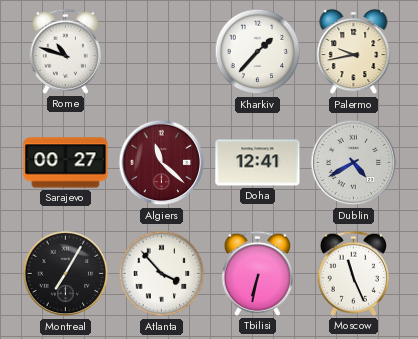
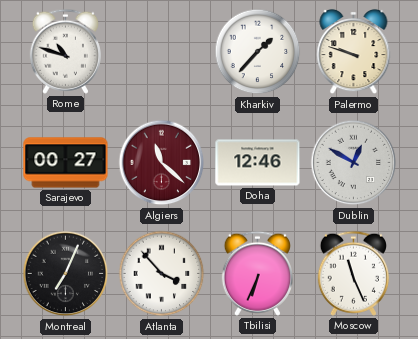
Palermo: 9:43 -> 9:48 (354, 52)
Doha: 12:41 -> 12:46 (258, 163)
Dublin: 4:40 -> 12:50 (354, 163)
Montreal: 7:05 -> 7:04 (66, 274)
Tbilisi: 6:32 -> 6:34 (257, 273)
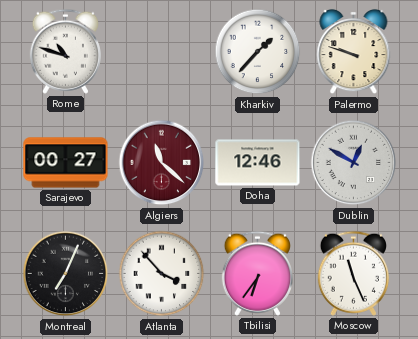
Tbilisi: 6:34 -> 6:36 (257, 273)
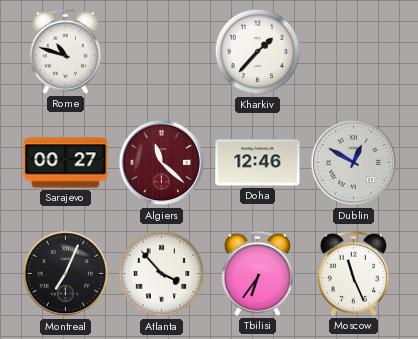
Palermo: 9:48 -> none (354, 52)
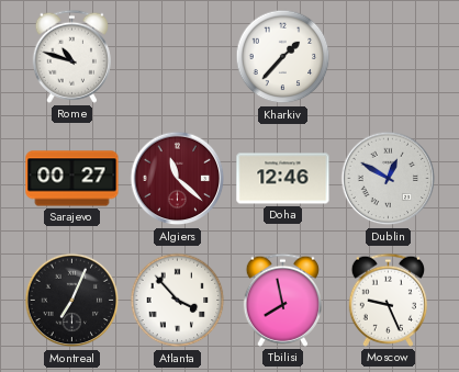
Tbilisi: 6:36 -> 7:58 (282, 300)
Moscow: 11:26 -> 9:26 (388, 300)
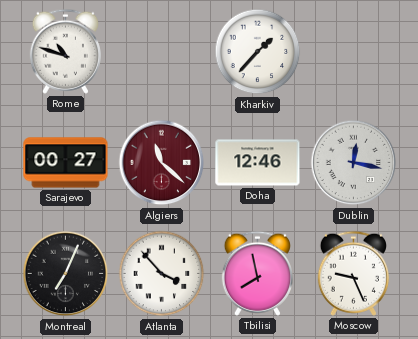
Dublin: 12:50 -> 12:17 (354, 163)
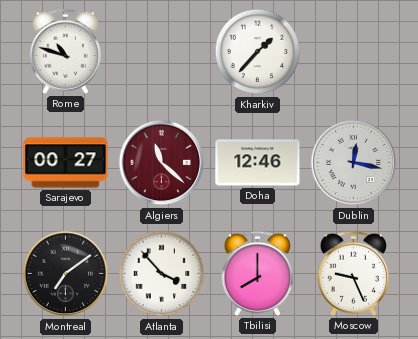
Montreal: 7:04 -> 7:09 (66, 274)
Tbilisi: 7:58 -> 8:00 (257, 273)
